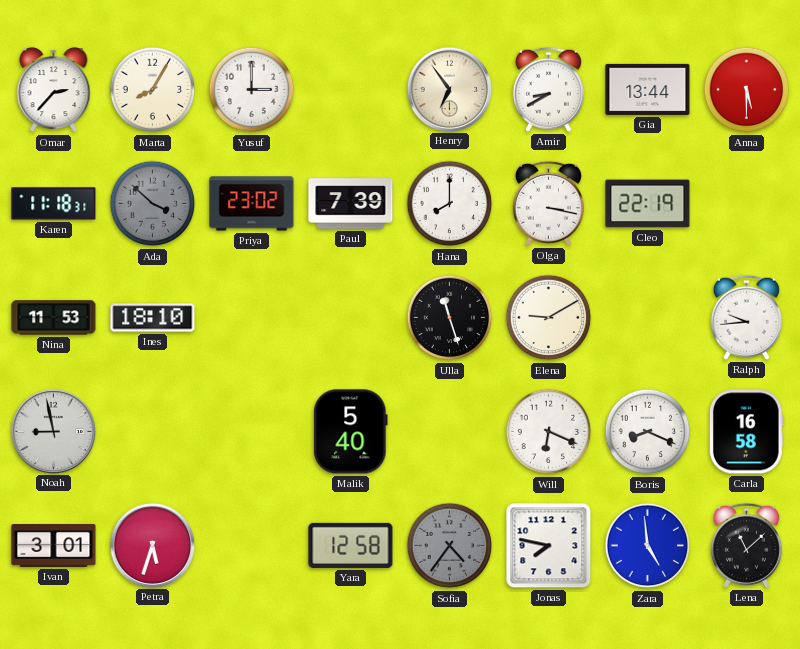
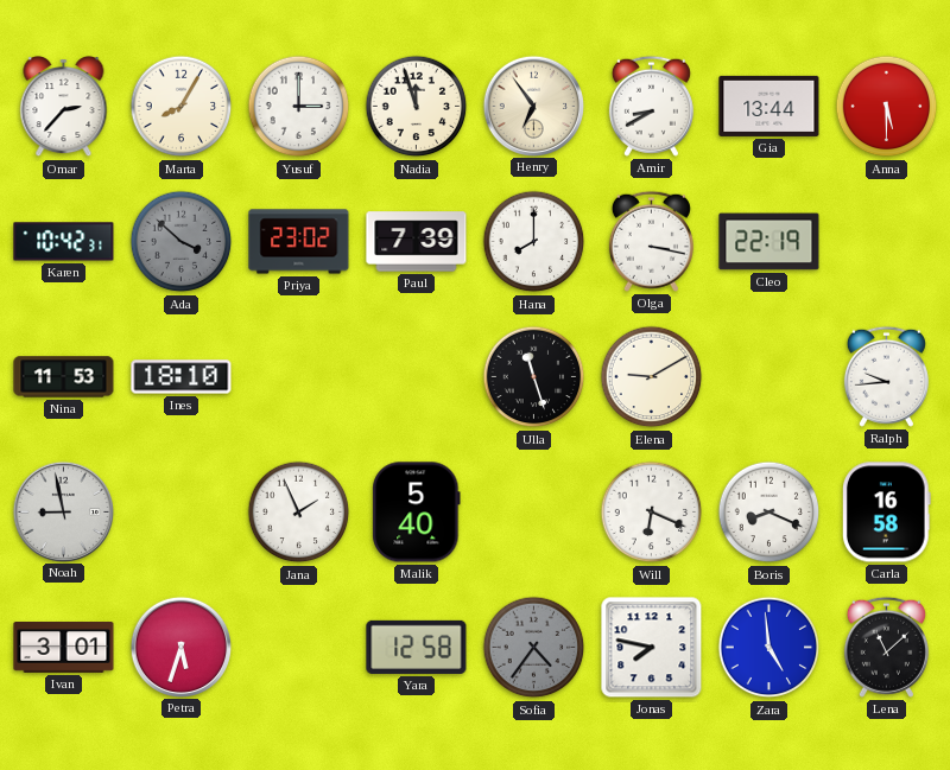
Nadia: none -> 11:57 (417, 107)
Karen: 11:18 -> 10:42 (64, 242)
Jana: none -> 1:56 (299, 513)
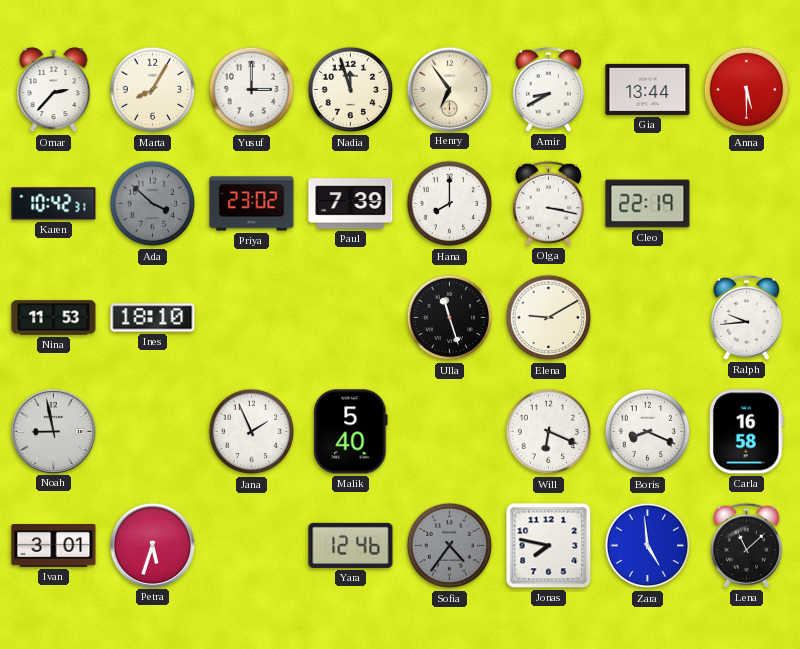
Yara: 12:58 -> 12:46 (351, 545)
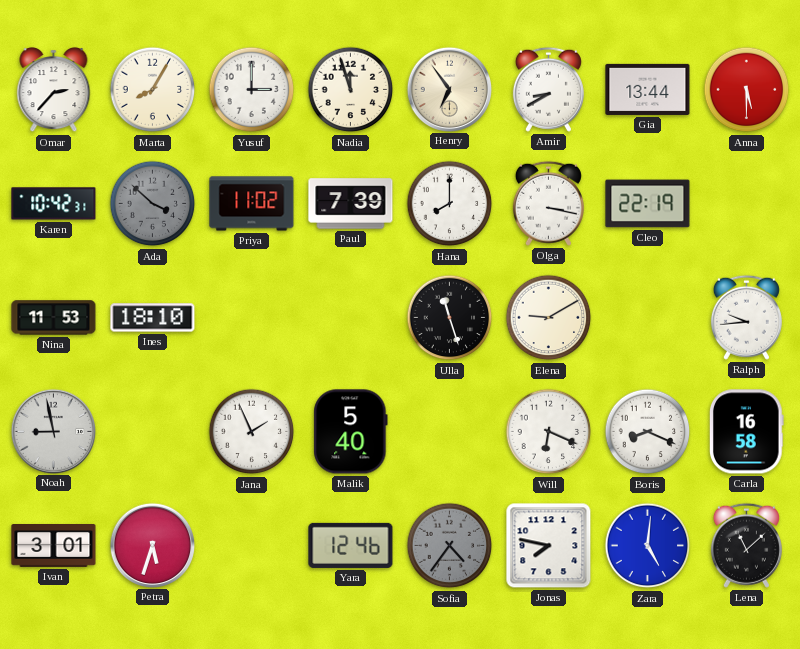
Priya: 23:02 -> 11:02 (252, 204)
Zara: 4:59 -> 5:01 (648, 546)
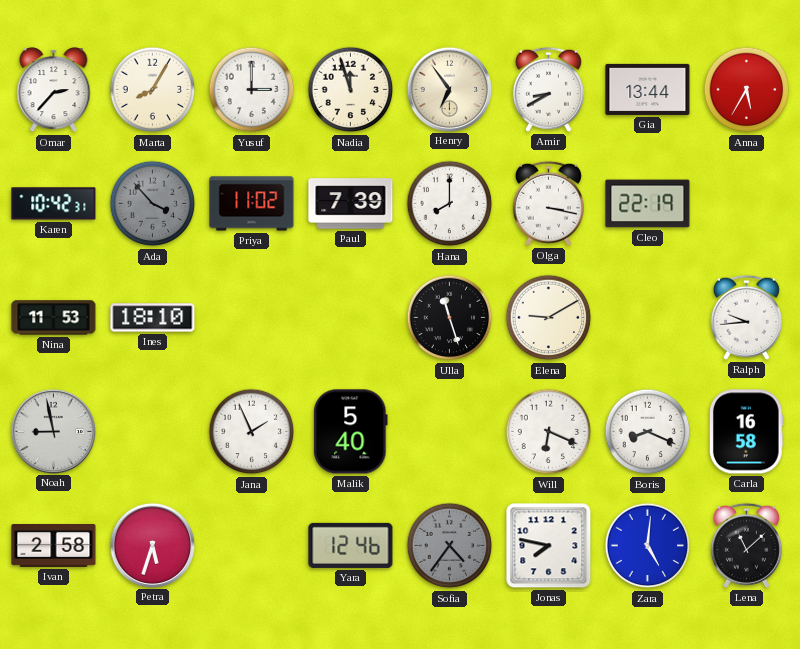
Anna: 5:30 -> 5:35 (747, 90)
Ada: 3:52 -> 3:53 (153, 204)
Ivan: 3:01 -> 2:58 (54, 546)
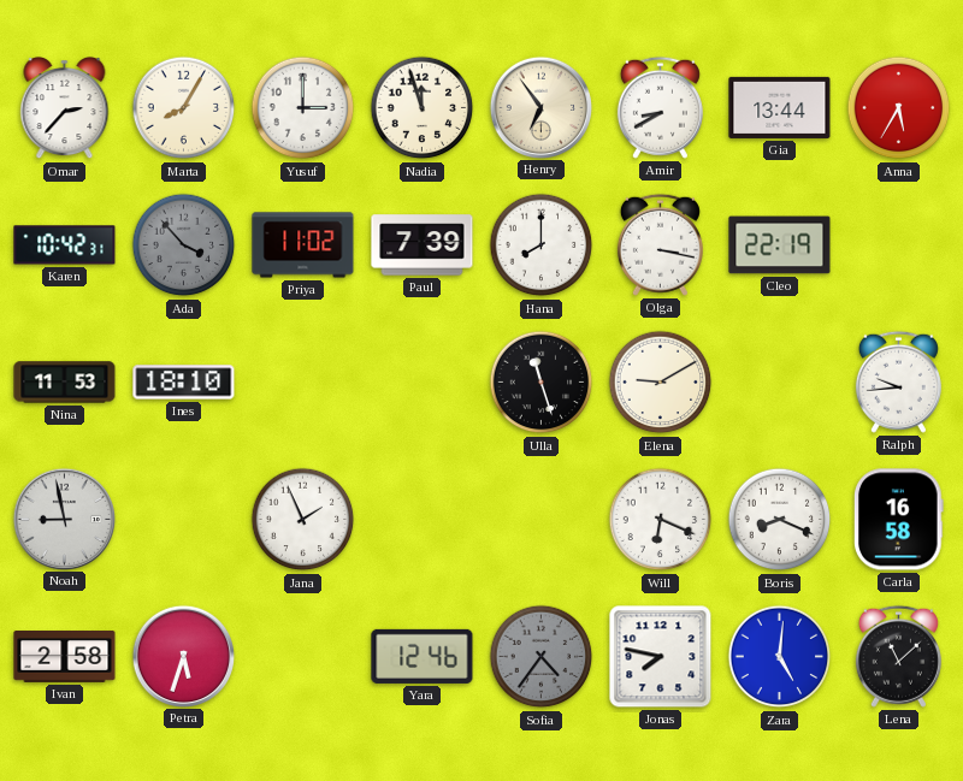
Malik: 5:40 -> none (351, 432)
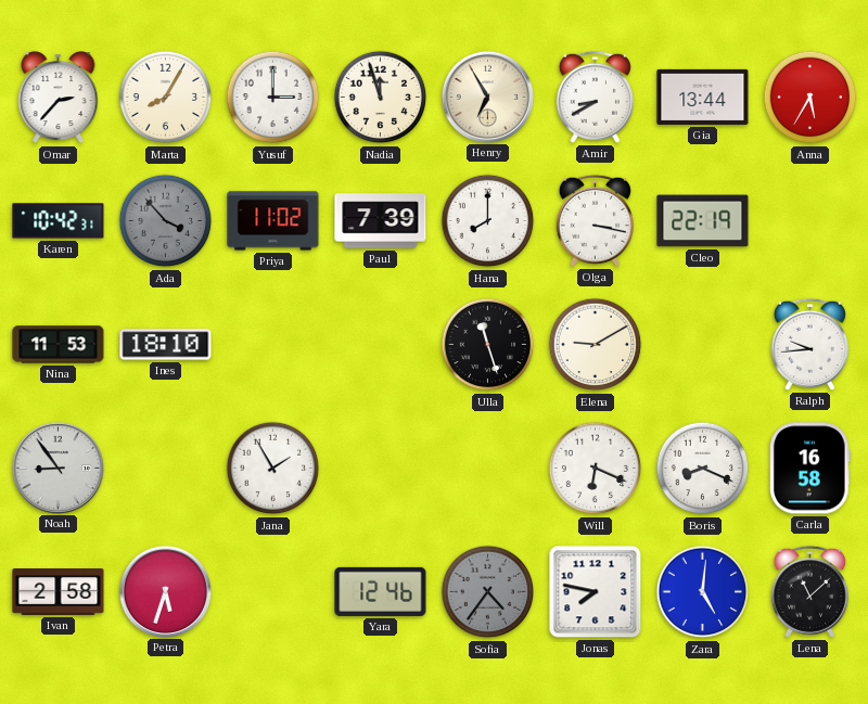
Henry: 6:54 -> 6:55 (487, 97)
Noah: 8:58 -> 8:54 (58, 468)
Jana: 1:56 -> 1:55 (273, 469)
